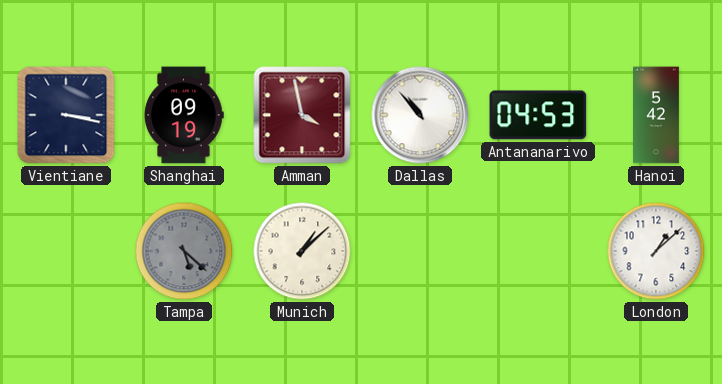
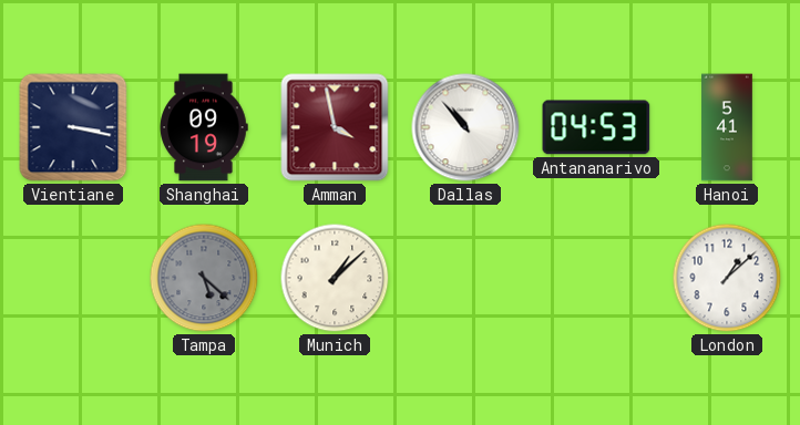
Hanoi: 5:42 -> 5:41 (728, 127)
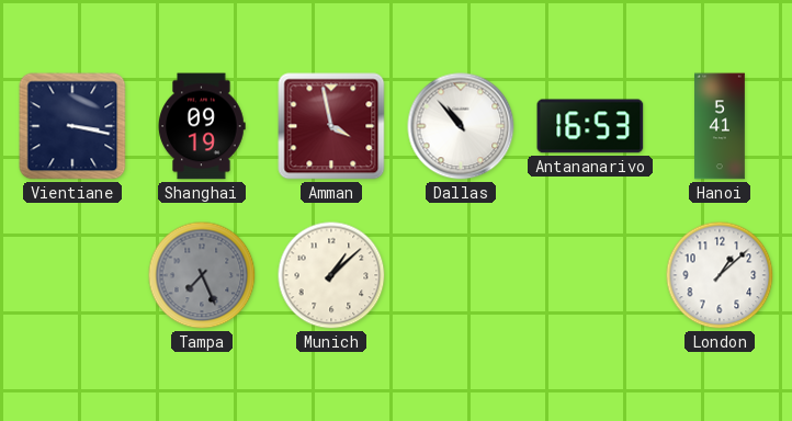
Antananarivo: 04:53 -> 16:53 (590, 126)
Tampa: 5:22 -> 7:26 (202, 275)
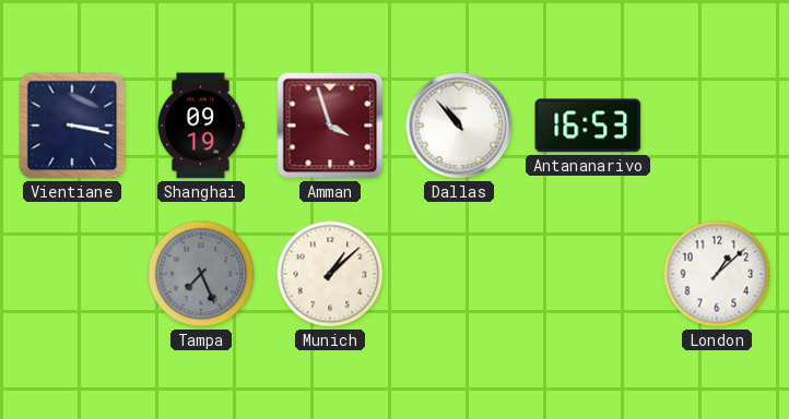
Amman: 3:58 -> 3:57 (330, 125)
Hanoi: 5:41 -> none (721, 126)
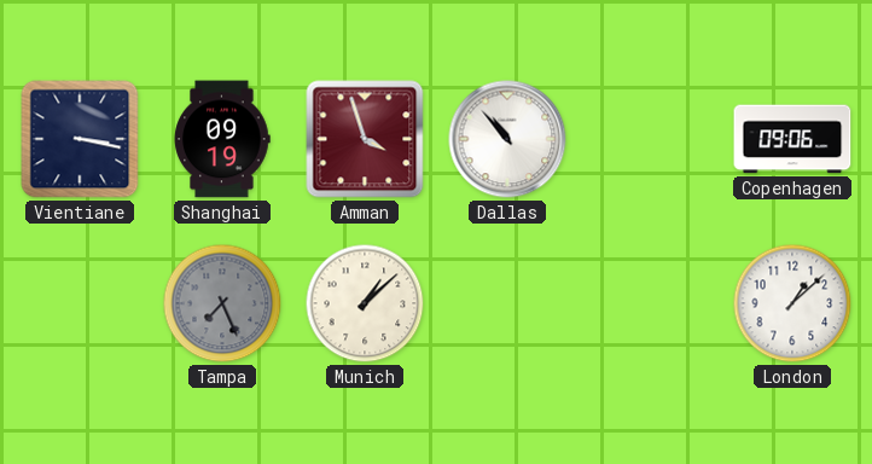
Antananarivo: 16:53 -> none (588, 125)
Copenhagen: none -> 09:06 (792, 139)
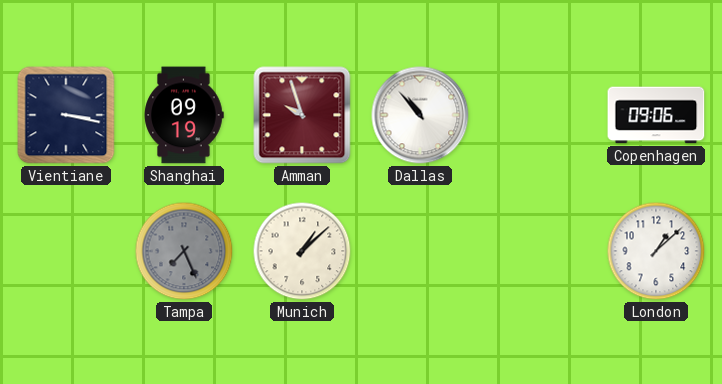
Amman: 3:57 -> 9:57 (302, 115)
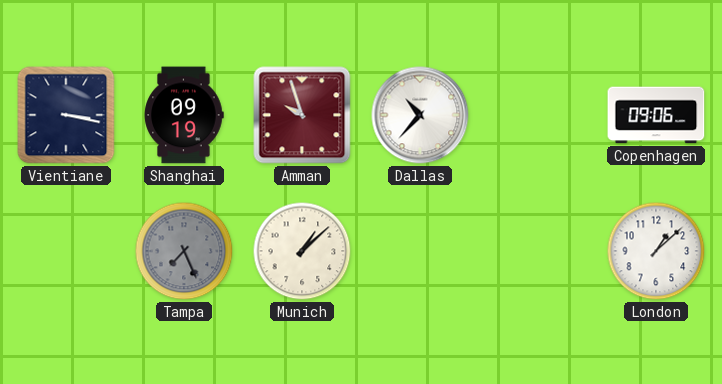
Dallas: 10:53 -> 10:37 (420, 115)
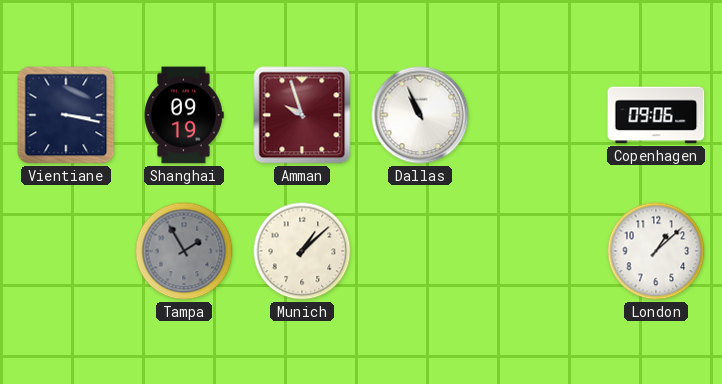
Dallas: 10:37 -> 10:56 (420, 115)
Tampa: 7:26 -> 1:55 (184, 251)
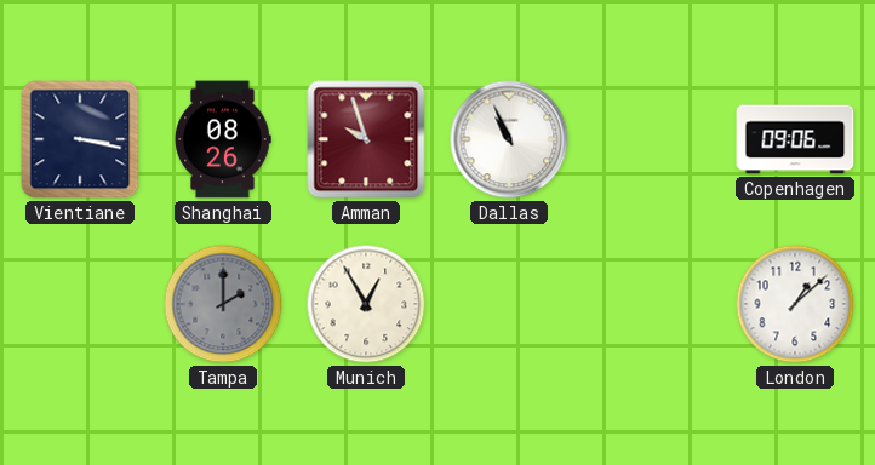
Shanghai: 09:19 -> 08:26 (223, 139)
Tampa: 1:55 -> 2:00 (223, 304)
Munich: 1:08 -> 12:55 (366, 304)
